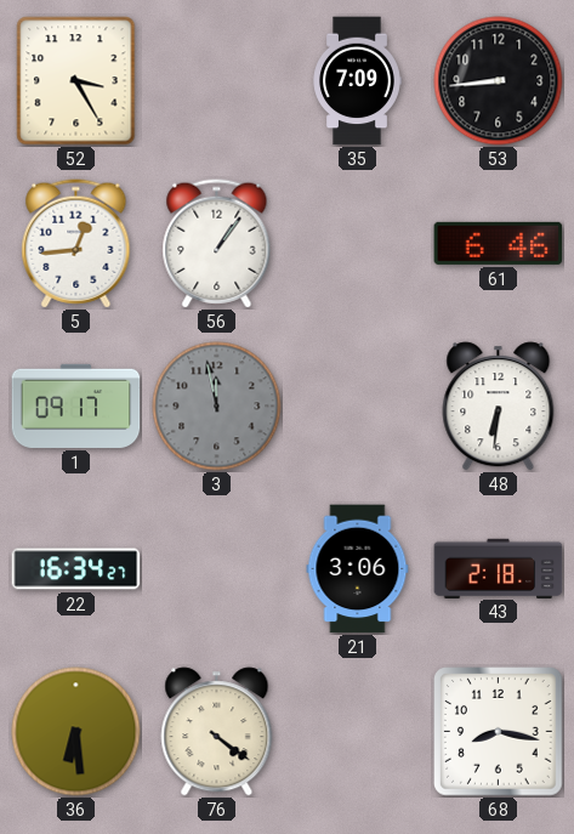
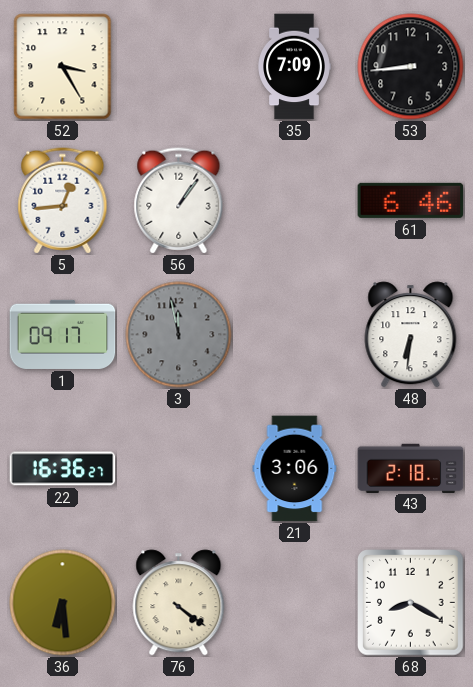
22: 16:34 -> 16:36 (63, 469)
68: 8:17 -> 8:20 (411, 603)
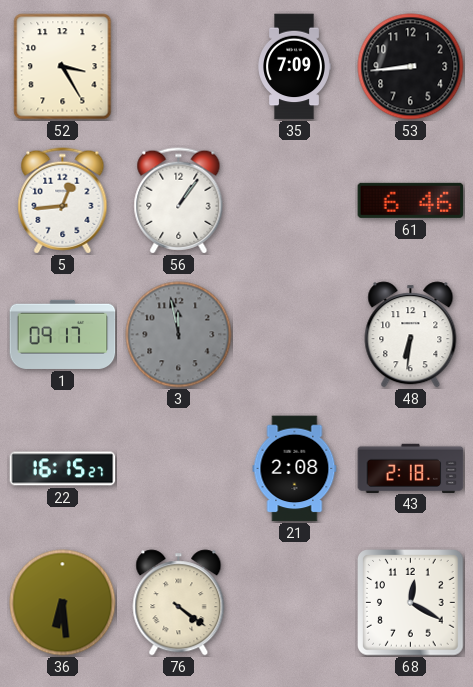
22: 16:36 -> 16:15 (63, 469)
21: 3:06 -> 2:08 (295, 469)
68: 8:20 -> 12:20 (411, 603)
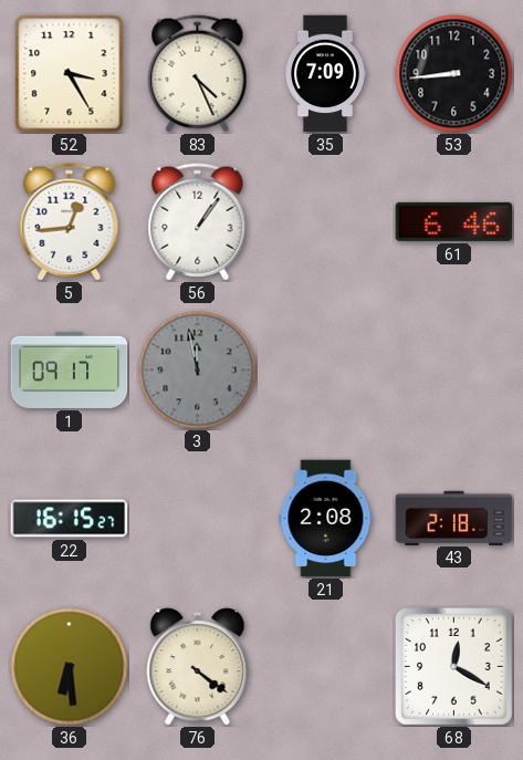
83: none -> 4:26 (198, 74)
48: 6:31 -> none (411, 335)
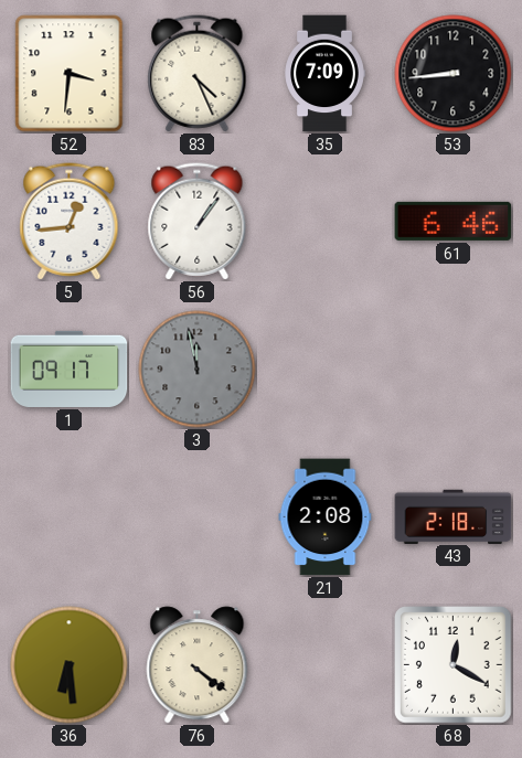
52: 3:25 -> 3:31 (70, 74)
22: 16:15 -> none (70, 519)
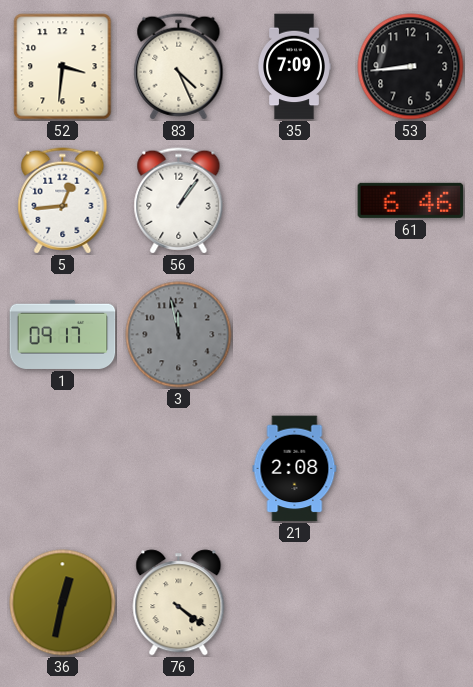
43: 2:18 -> none (454, 516)
36: 6:29 -> 12:32 (63, 603)
68: 12:20 -> none (454, 665)
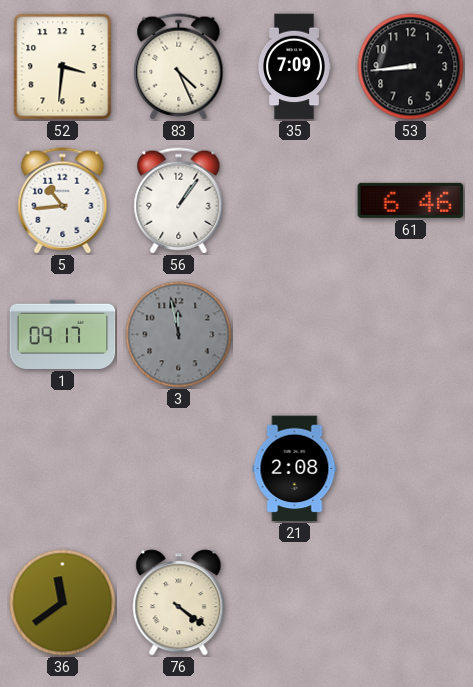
5: 12:44 -> 10:44 (63, 201)
36: 12:32 -> 11:39 (63, 603)
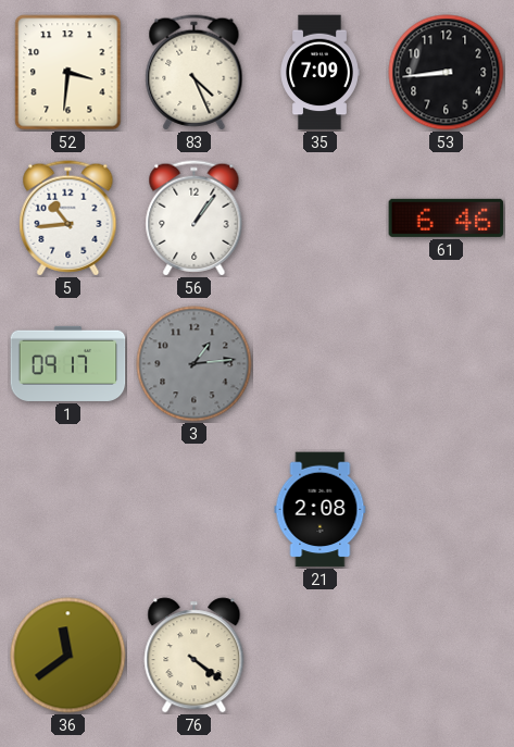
3: 11:58 -> 1:14 (195, 364)
